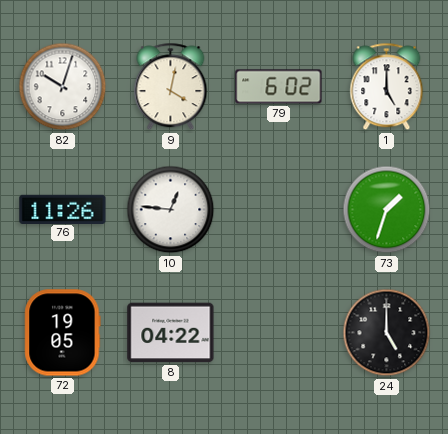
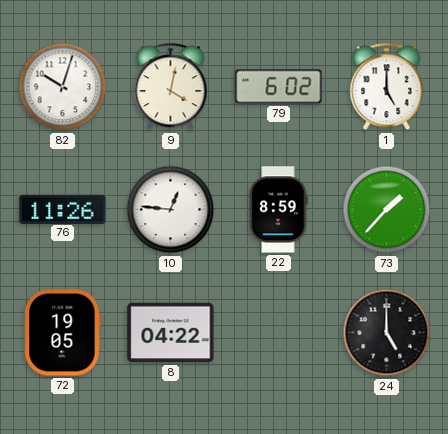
22: none -> 8:59 (278, 210)
73: 1:33 -> 1:37 (387, 210)
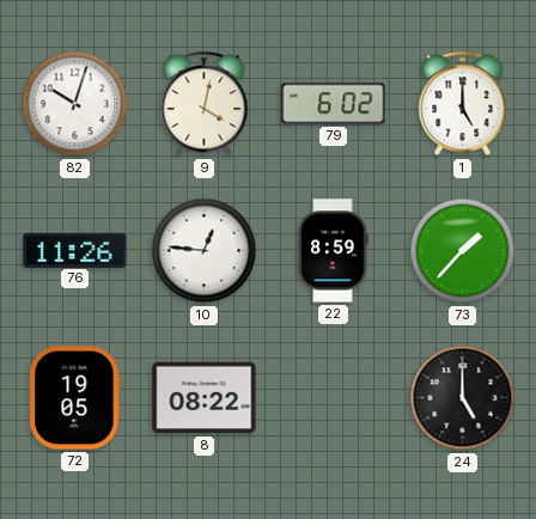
8: 04:22 -> 08:22 (205, 398)
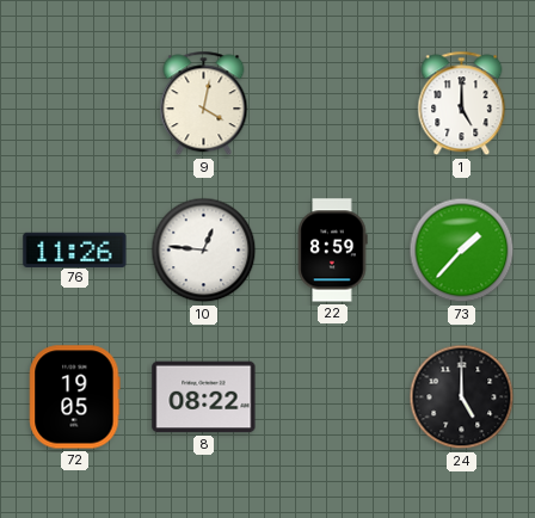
82: 10:03 -> none (75, 104)
79: 6:02 -> none (334, 104)
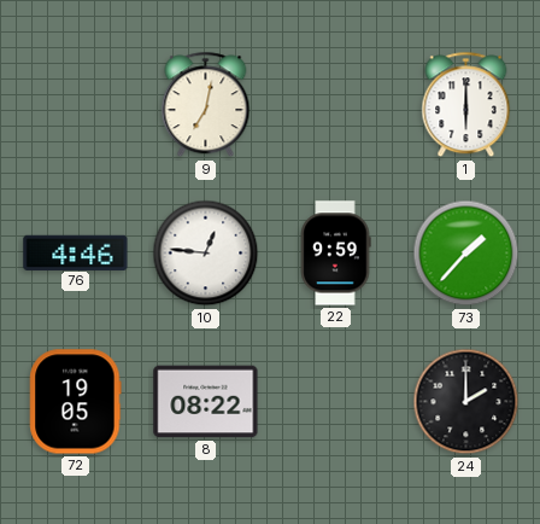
9: 4:02 -> 7:02 (206, 105)
1: 5:00 -> 6:00 (466, 105)
76: 11:26 -> 4:46 (76, 252)
22: 8:59 -> 9:59 (335, 254)
24: 5:00 -> 2:00 (466, 402)
